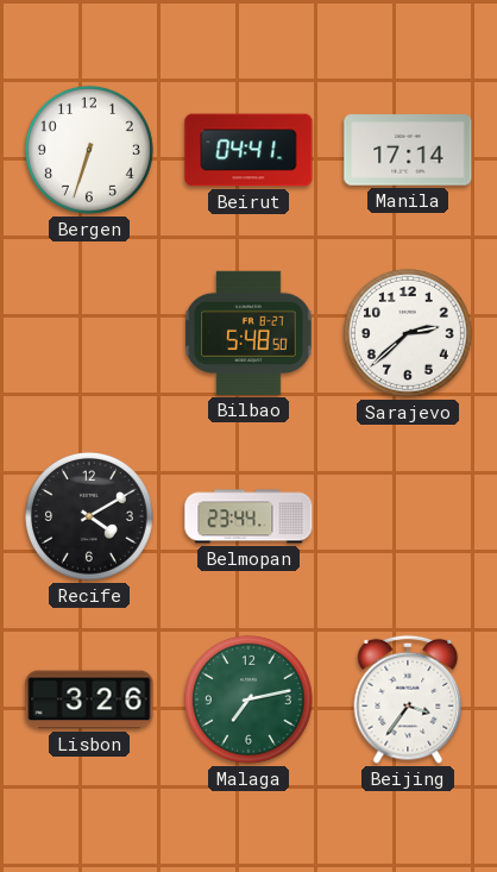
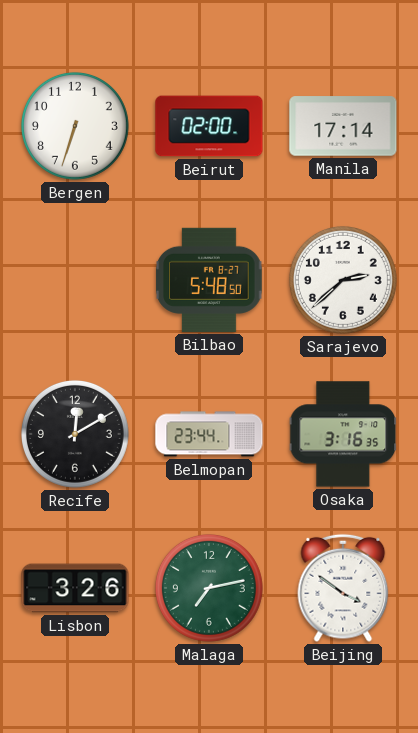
Beirut: 04:41 -> 02:00 (209, 126)
Recife: 4:10 -> 12:10 (75, 434)
Osaka: none -> 3:16 (343, 434)
Beijing: 3:36 -> 3:51 (343, 588)
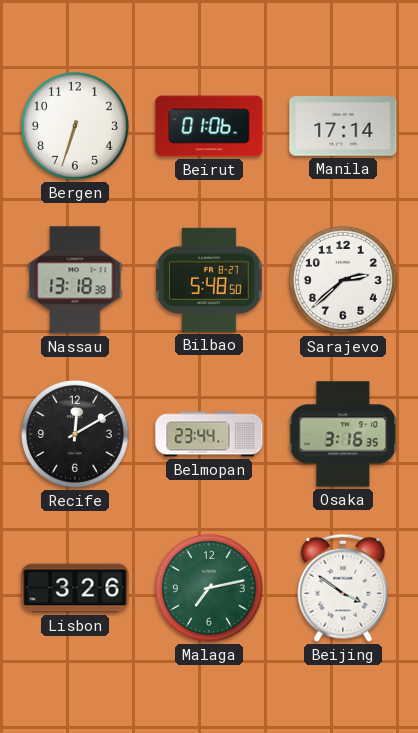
Beirut: 02:00 -> 01:06 (209, 126)
Nassau: none -> 13:18 (75, 280)
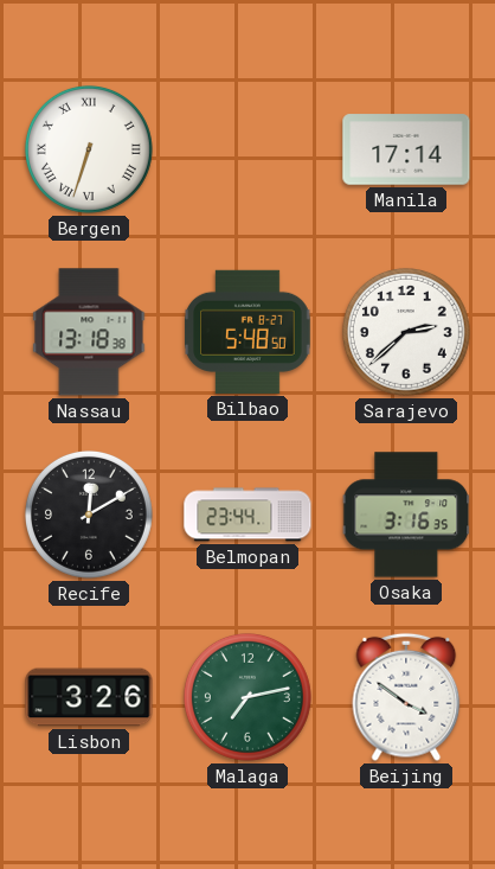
Bergen numerals: Arabic -> Roman (89, 149)
Beirut: 01:06 -> none (209, 126)
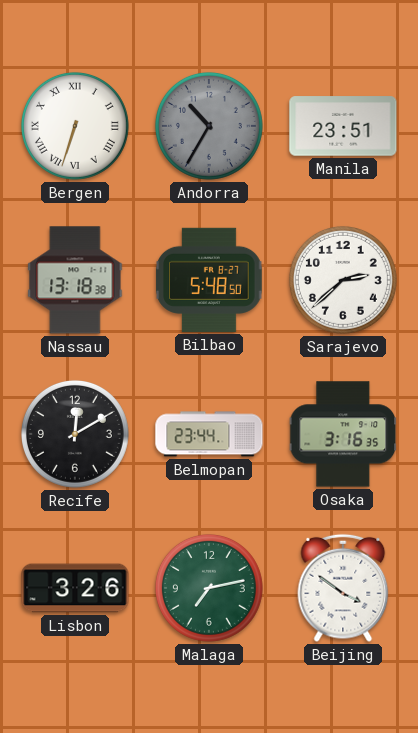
Andorra: none -> 10:35 (209, 126)
Manila: 17:14 -> 23:51 (343, 126)
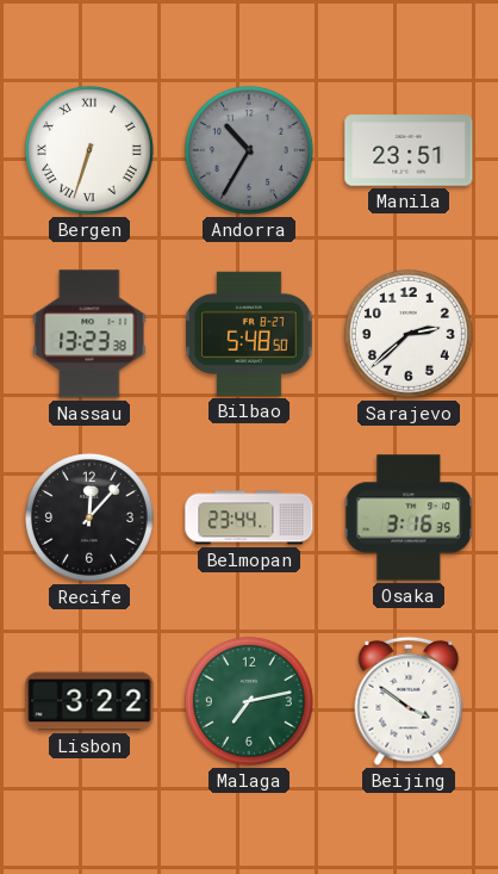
Nassau: 13:18 -> 13:23 (89, 334)
Recife: 12:10 -> 12:07 (89, 517)
Lisbon: 3:26 -> 3:22 (89, 701)
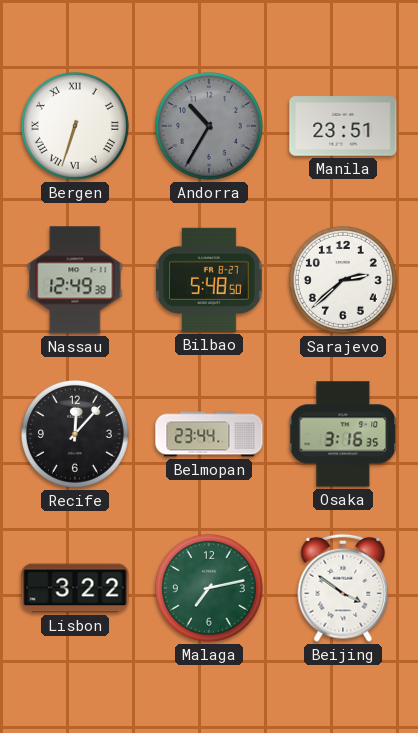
Nassau: 13:23 -> 12:49 (75, 280)
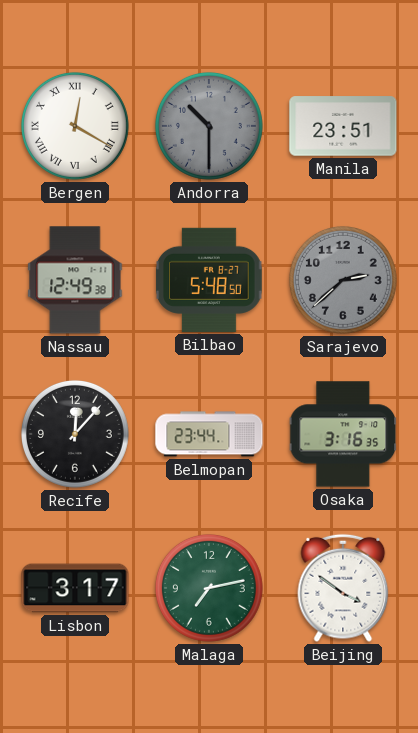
Bergen: 6:33 -> 12:20 (75, 126)
Andorra: 10:35 -> 10:30 (209, 126)
Sarajevo dial: white -> grey (343, 280)
Lisbon: 3:22 -> 3:17 (75, 588)
